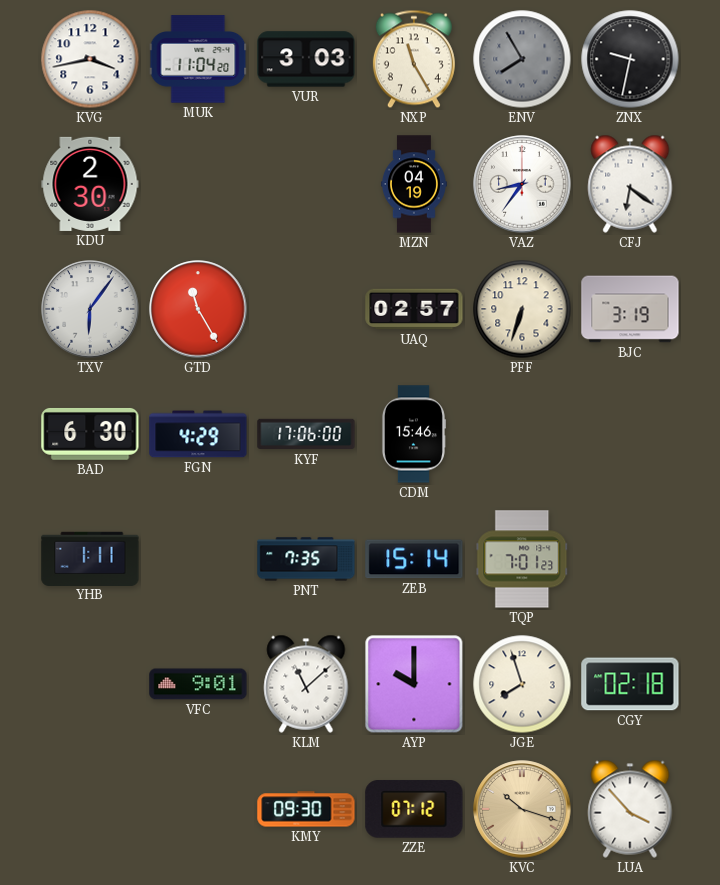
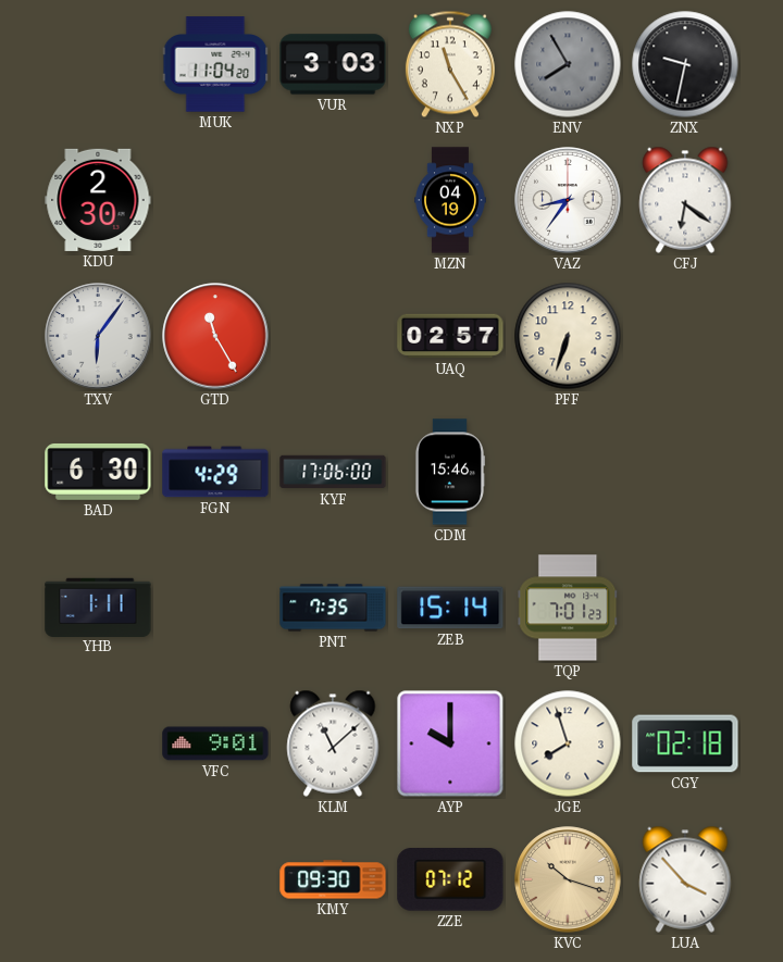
KVG: 3:43 -> none (90, 59)
BJC: 3:19 -> none (630, 309)
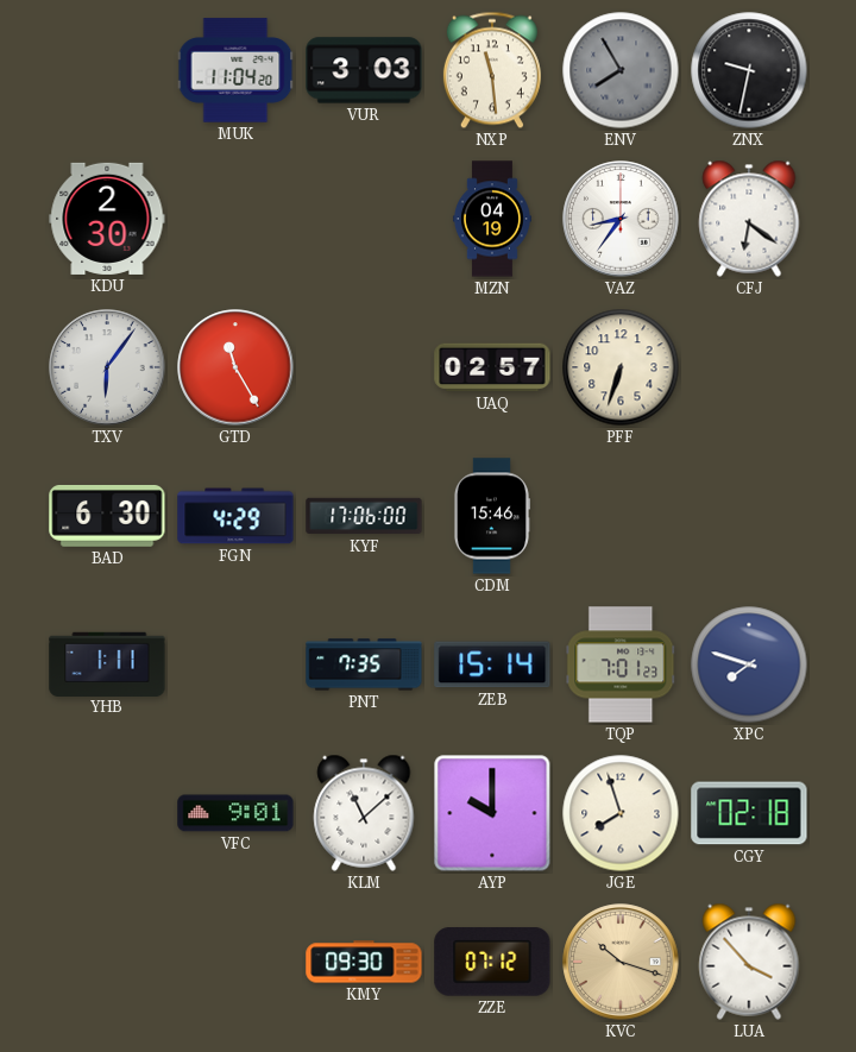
NXP: 11:25 -> 11:29 (492, 70)
XPC: none -> 7:48 (749, 664)
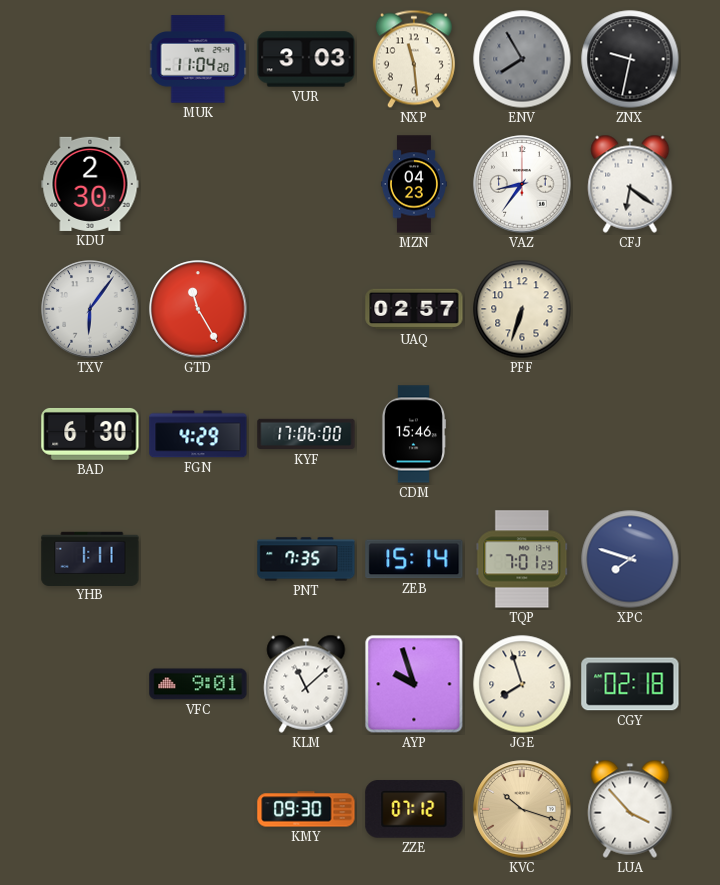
MZN: 04:19 -> 04:23 (414, 184)
AYP: 10:00 -> 9:57 (414, 684)
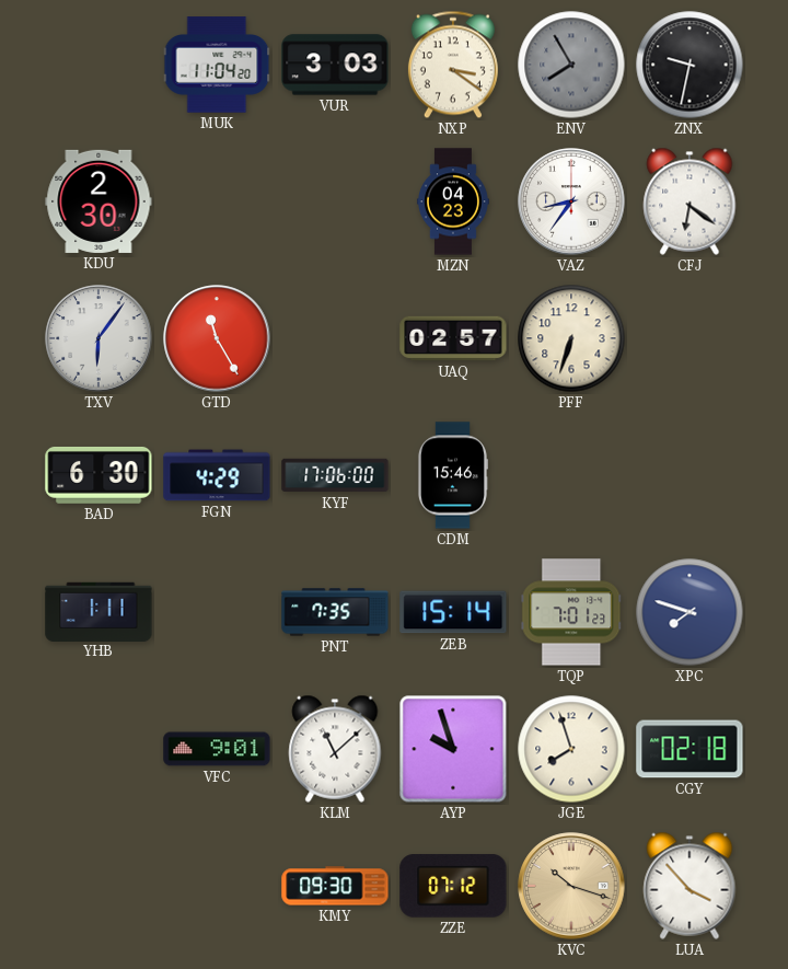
NXP: 11:29 -> 3:21 (453, 65)
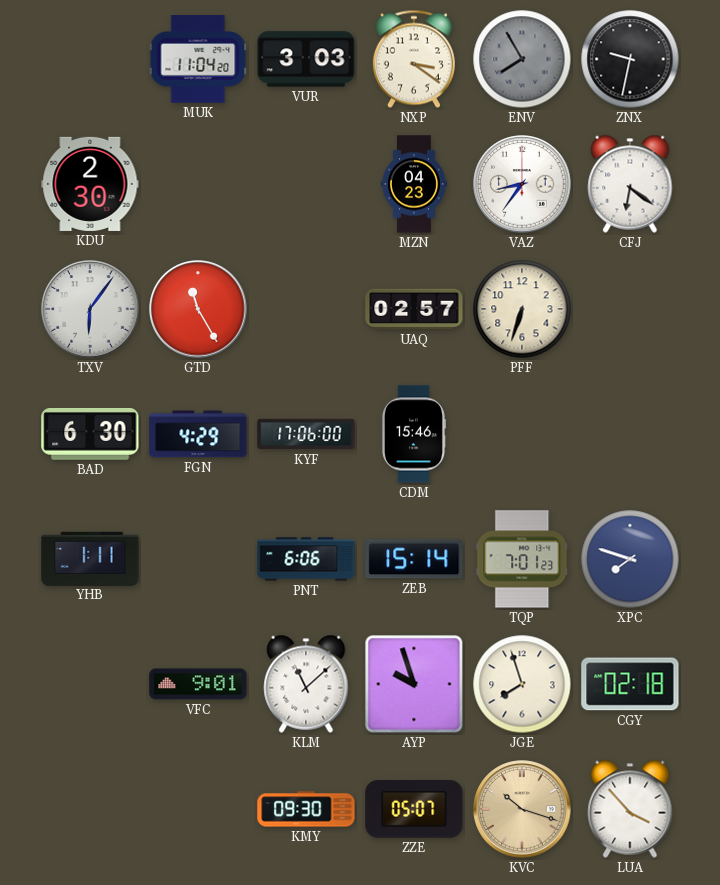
PNT: 7:35 -> 6:06 (306, 559)
ZZE: 07:12 -> 05:07 (414, 809)
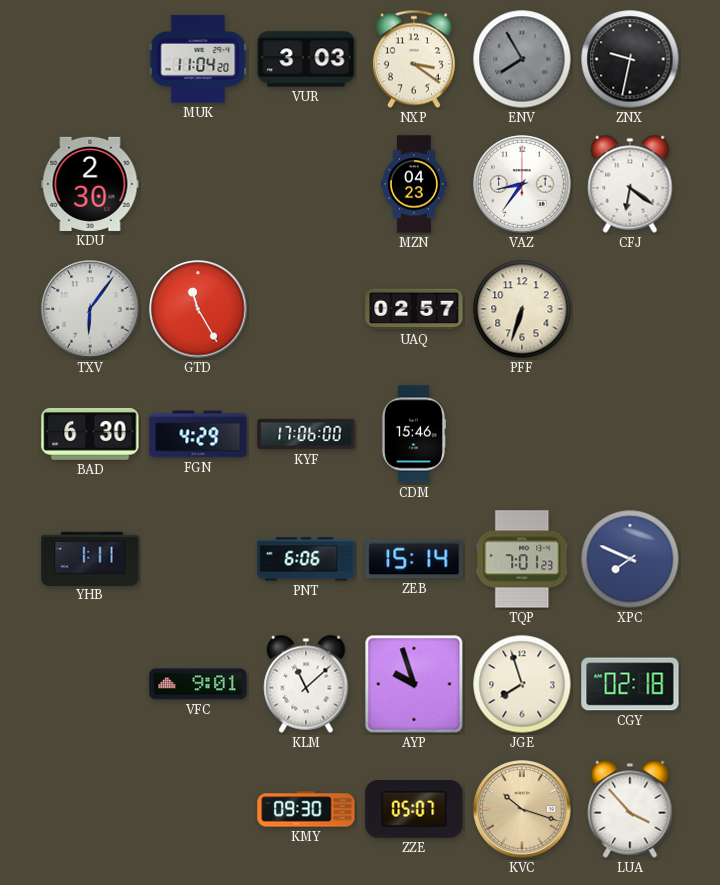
XPC: 7:48 -> 7:49 (630, 559)
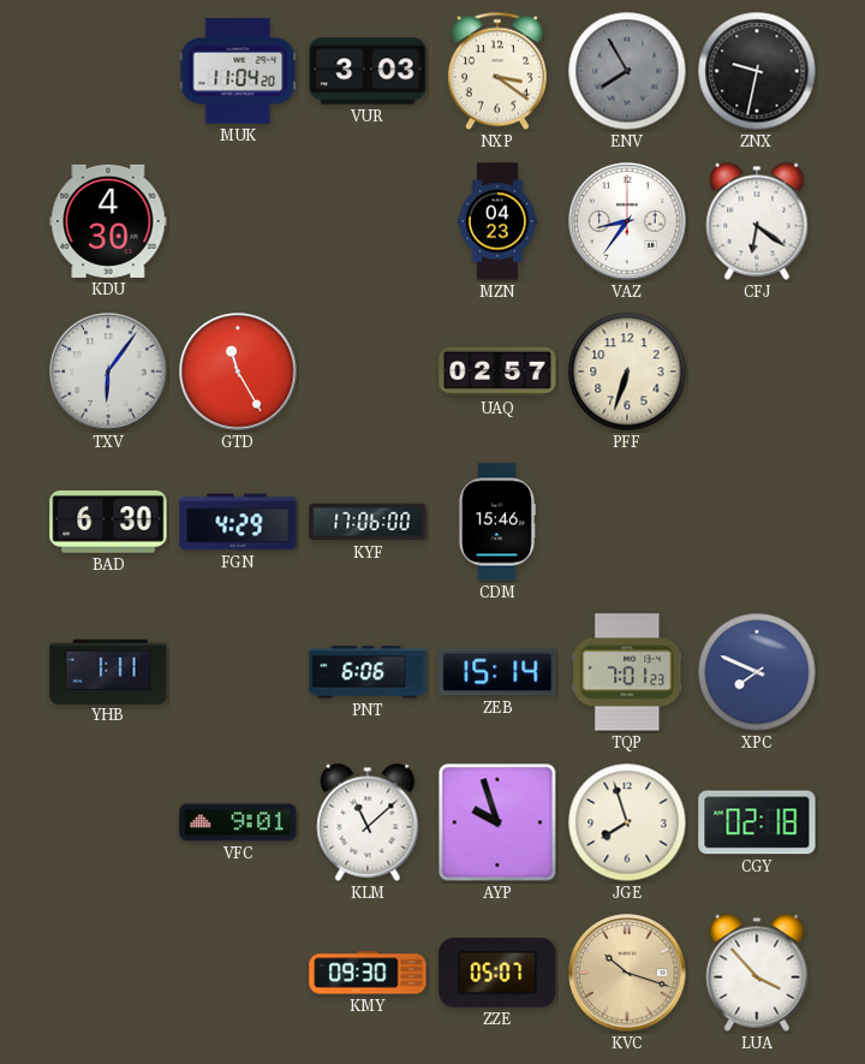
KDU: 2:30 -> 4:30 (108, 221)
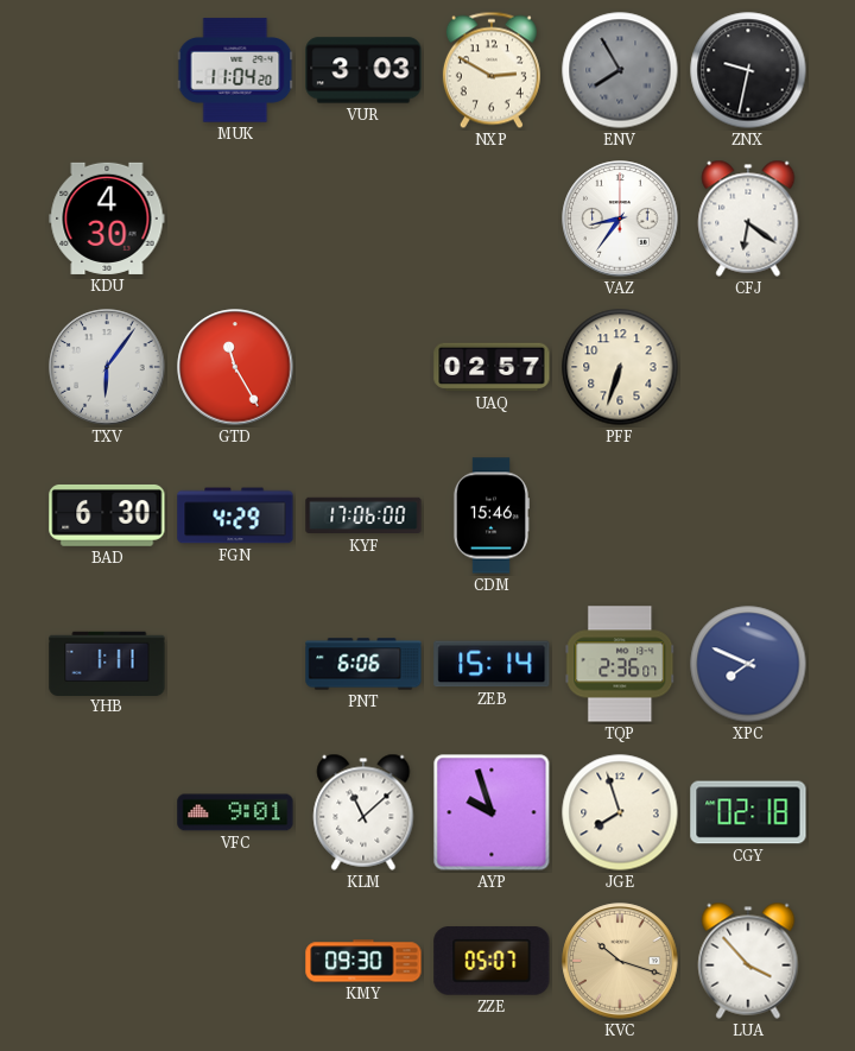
NXP: 3:21 -> 2:50 (492, 70)
MZN: 04:23 -> none (497, 221)
TQP: 7:01 -> 2:36 (620, 664)
